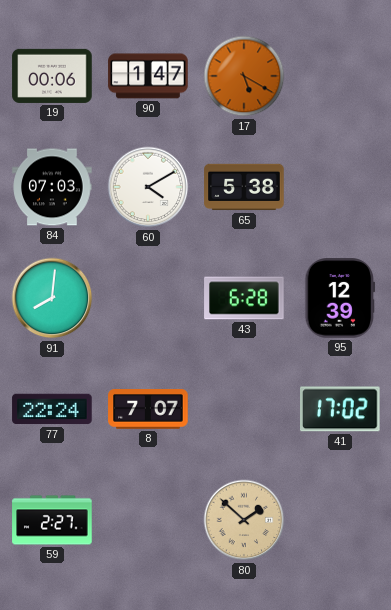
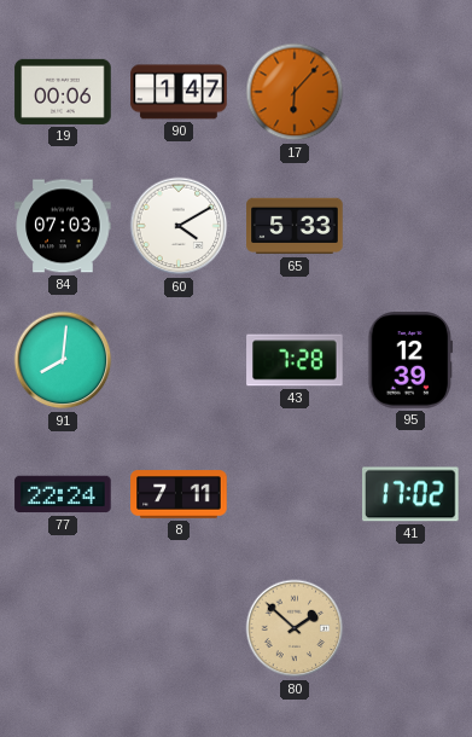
17: 5:20 -> 6:07 (295, 92)
65: 5:38 -> 5:33 (295, 226)
43: 6:28 -> 7:28 (295, 360)
8: 7:07 -> 7:11 (179, 494)
59: 2:27 -> none (52, 520)
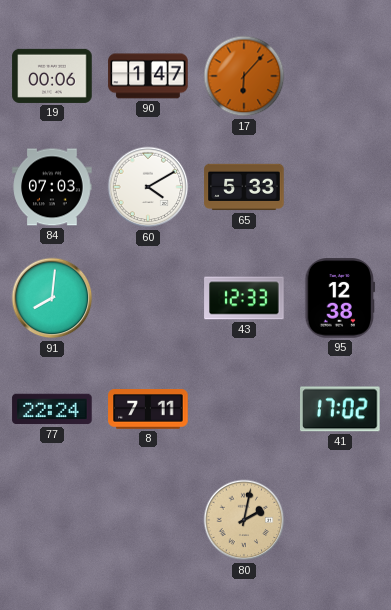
43: 7:28 -> 12:33 (244, 298)
95: 12:39 -> 12:38 (340, 298)
80: 1:52 -> 2:02 (244, 520)
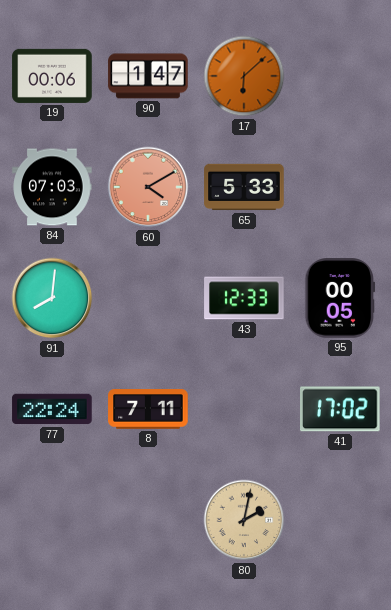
17: 6:07 -> 6:08 (244, 76)
60 dial: white -> salmon (148, 187)
95: 12:38 -> 00:05 (340, 298)
